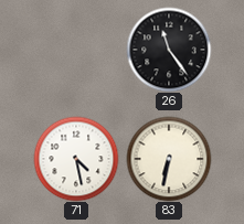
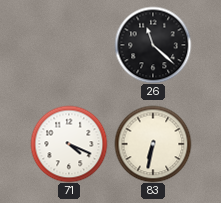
26: 11:24 -> 11:22 (153, 45)
71: 4:28 -> 4:19 (69, 144)
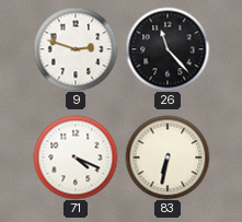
9: none -> 2:48 (76, 49)
26: 11:22 -> 11:23 (168, 49)
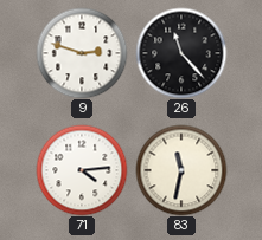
71: 4:19 -> 4:14 (82, 170)
83: 6:32 -> 11:32 (181, 170)
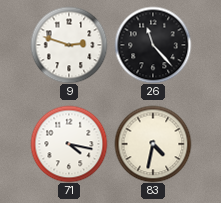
71: 4:14 -> 4:17 (69, 144)
83: 11:32 -> 4:32 (153, 144)
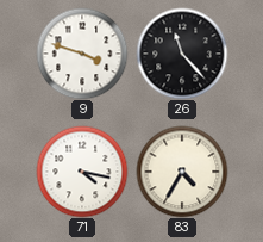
9: 2:48 -> 3:48 (82, 54)
83: 4:32 -> 4:35 (182, 172)
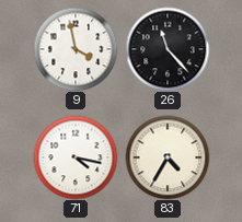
9: 3:48 -> 3:58 (76, 49)
